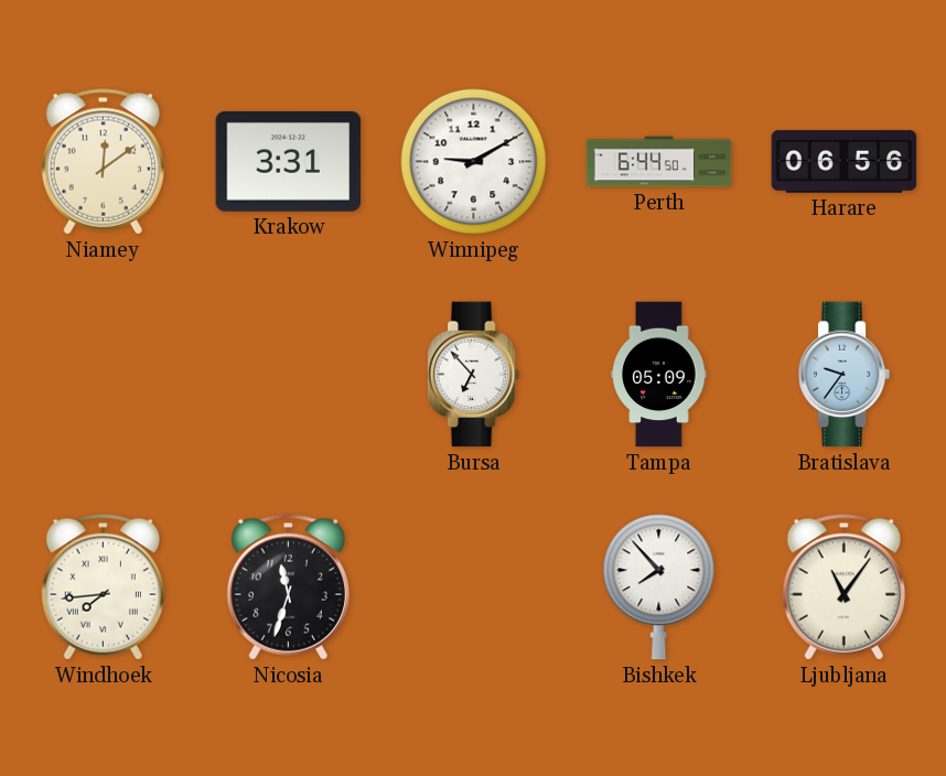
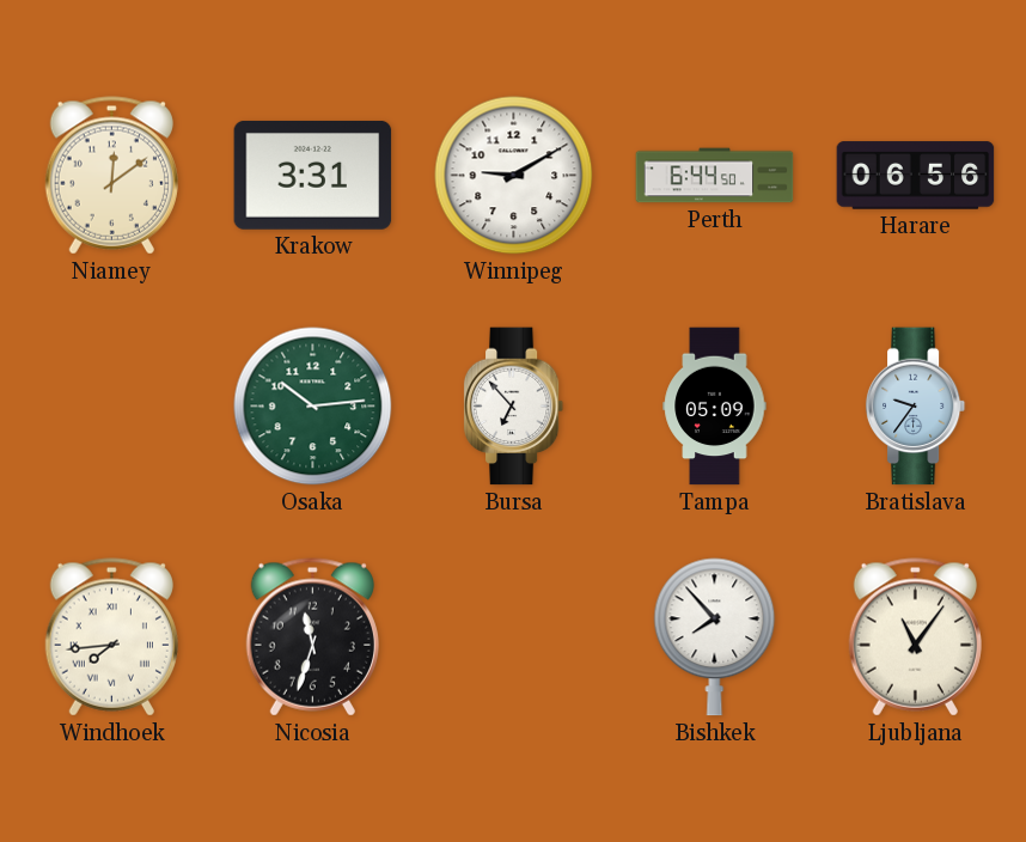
Osaka: none -> 10:14 (313, 407)
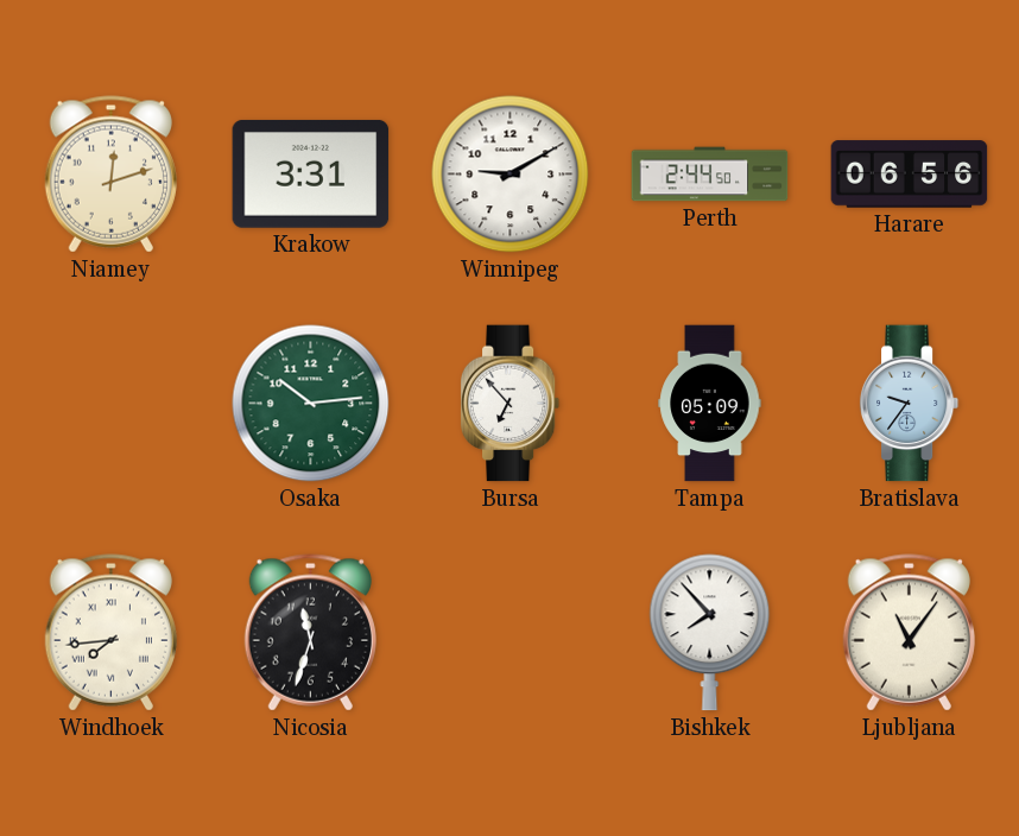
Niamey: 12:09 -> 12:12 (110, 175)
Perth: 6:44 -> 2:44 (710, 175)
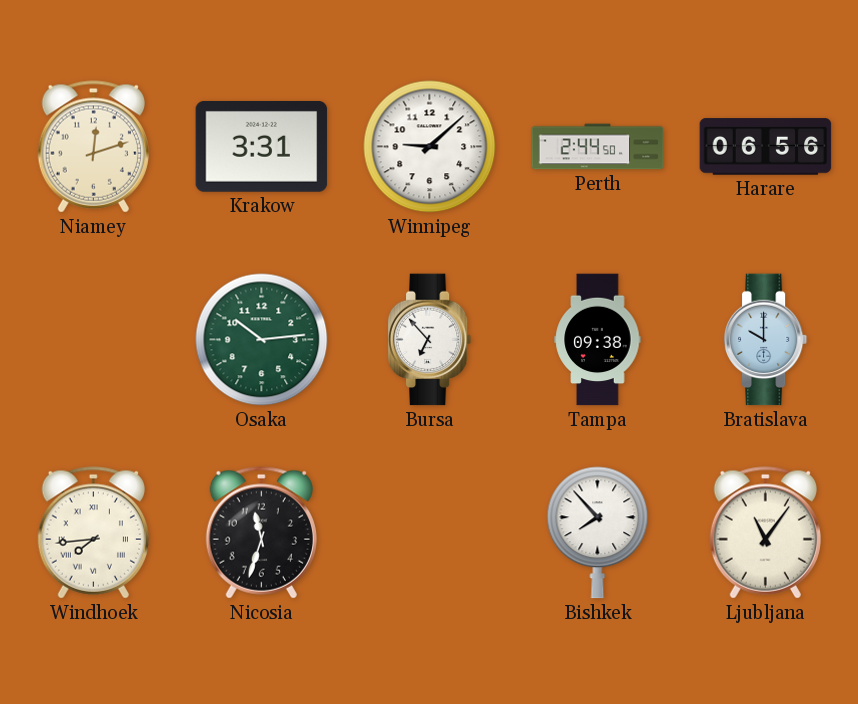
Winnipeg: 9:10 -> 9:08 (430, 147)
Tampa: 05:09 -> 09:38 (598, 340)
Bratislava: 9:36 -> 10:00 (766, 340)
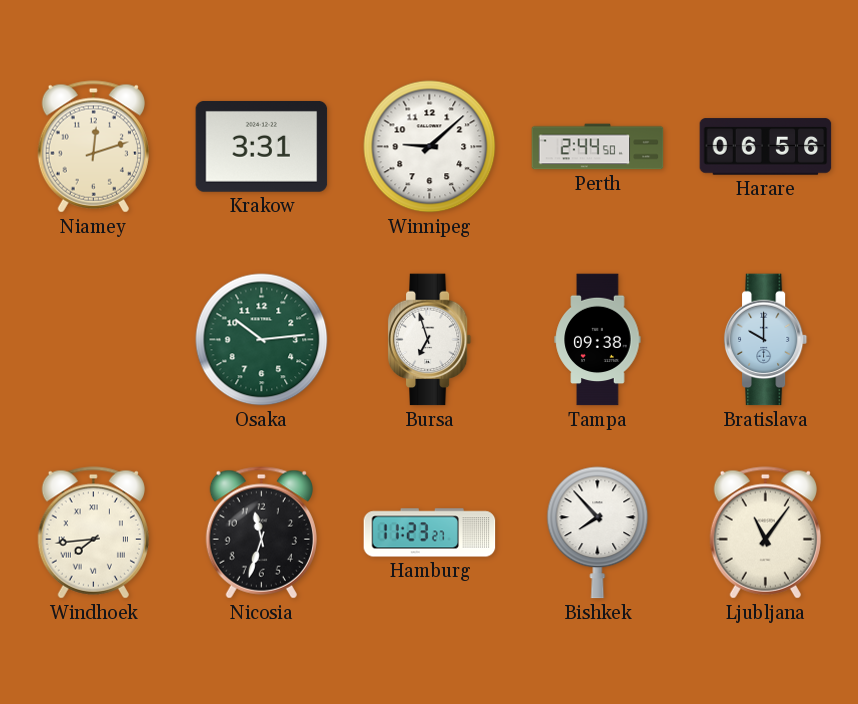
Bursa: 6:53 -> 6:57 (430, 340)
Hamburg: none -> 11:23 (430, 533)
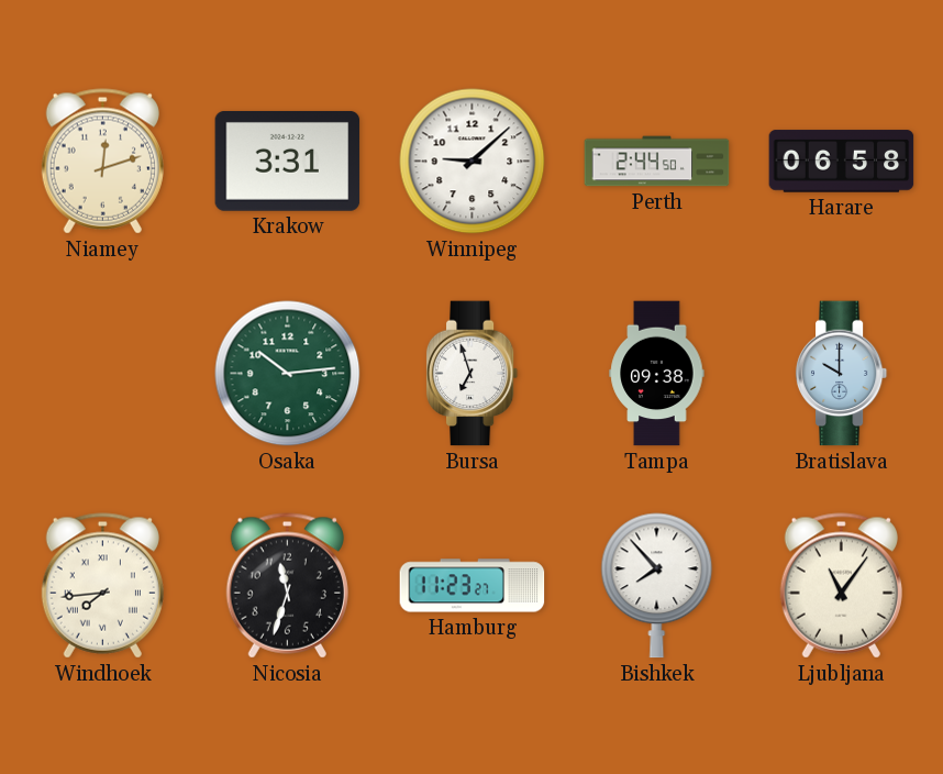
Harare: 06:56 -> 06:58 (842, 162)
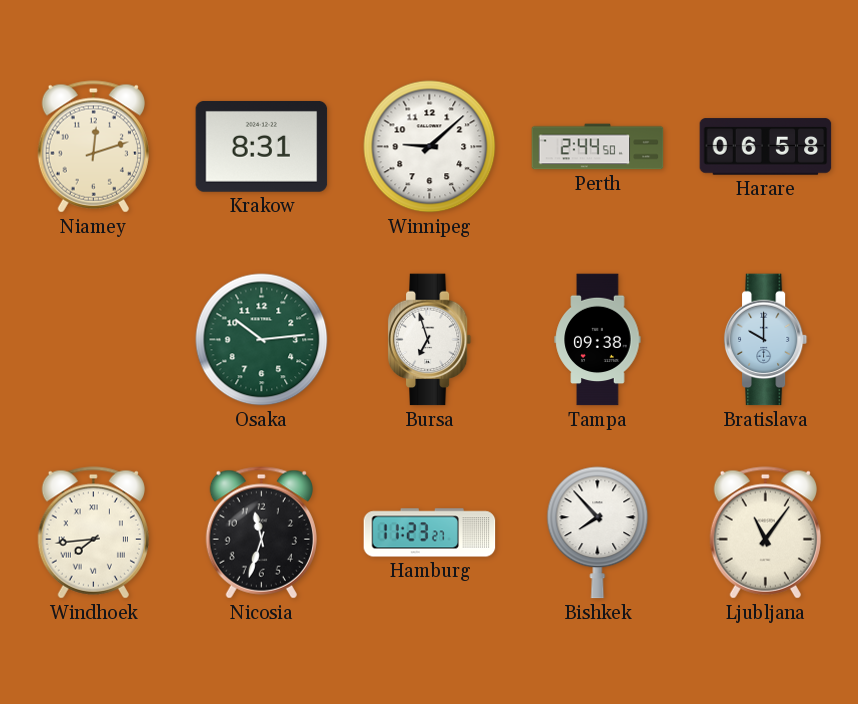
Krakow: 3:31 -> 8:31 (262, 146)
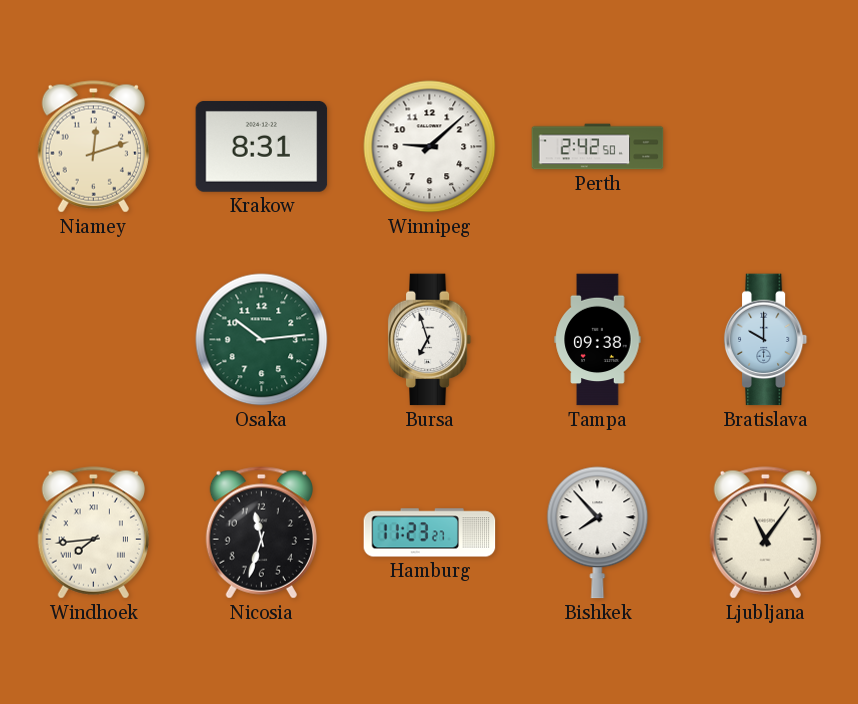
Perth: 2:44 -> 2:42 (598, 147)
Harare: 06:58 -> none (766, 147)
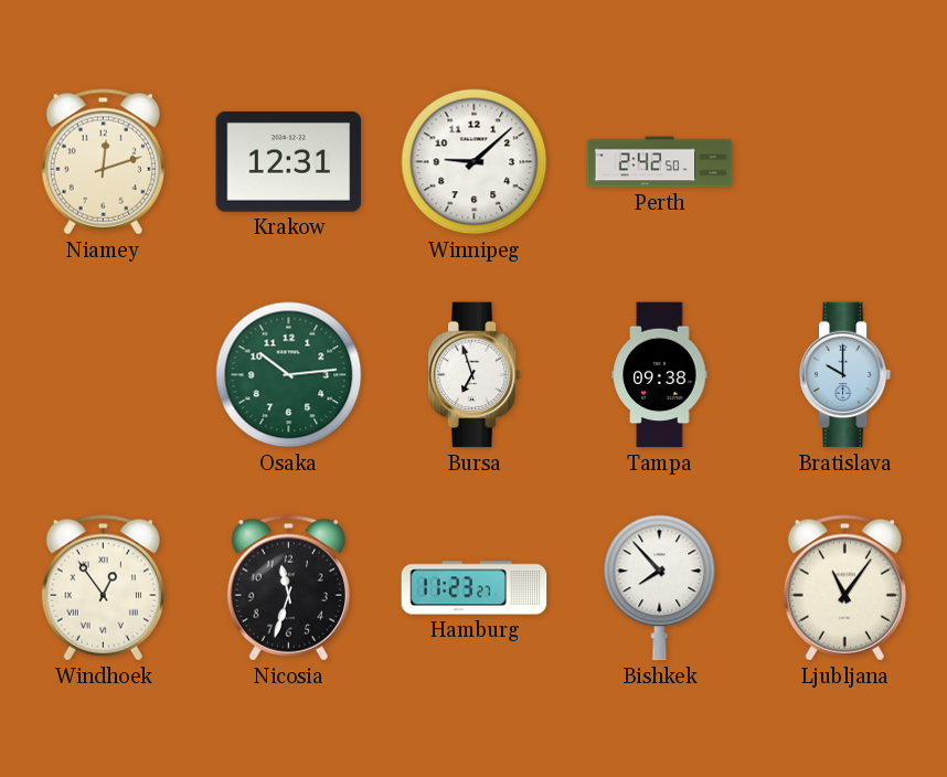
Krakow: 8:31 -> 12:31 (289, 161)
Windhoek: 7:44 -> 12:54 (103, 588)
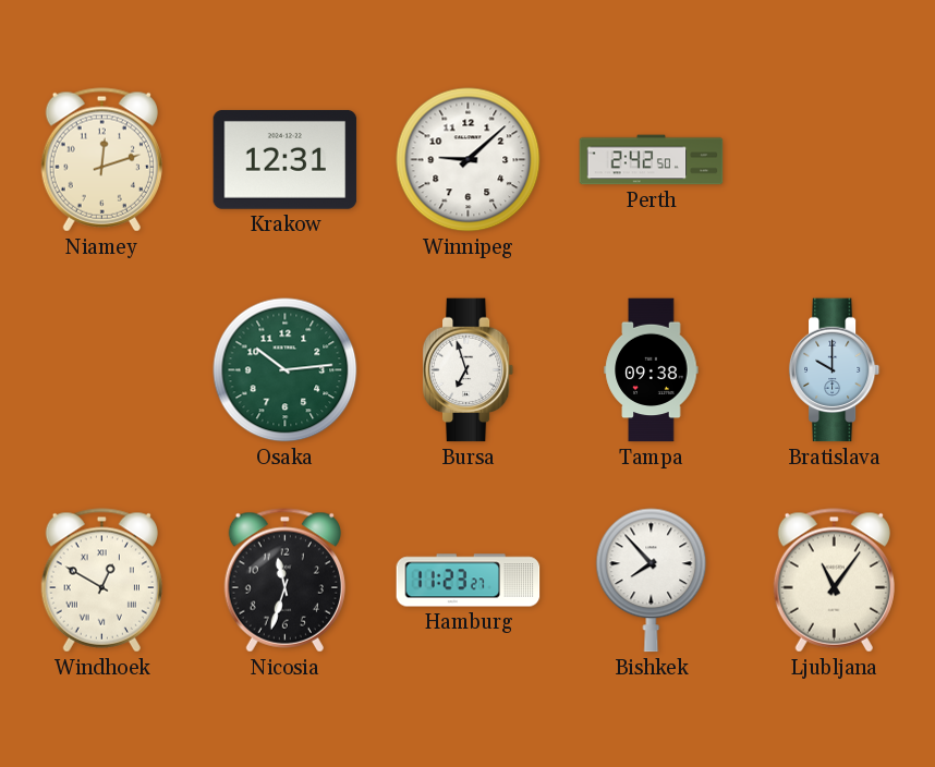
Windhoek: 12:54 -> 12:50 (101, 581)
